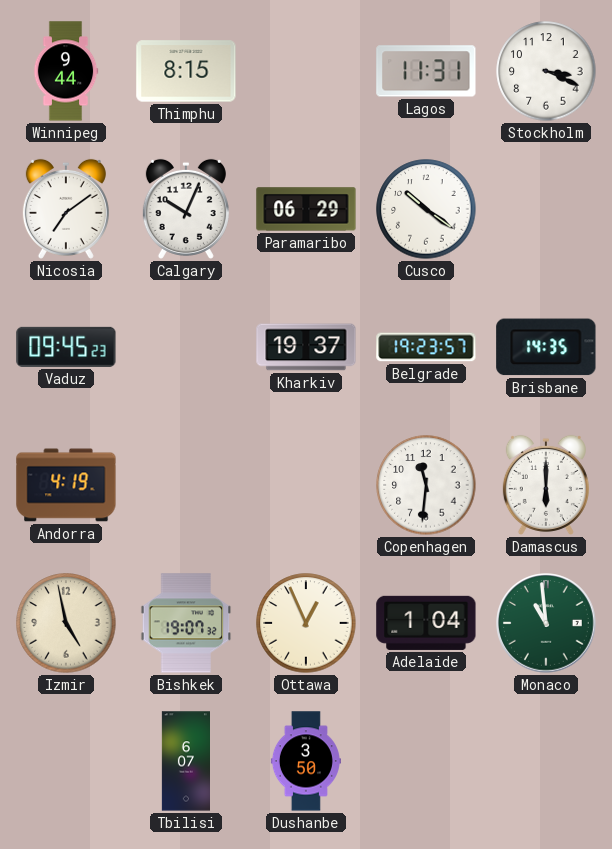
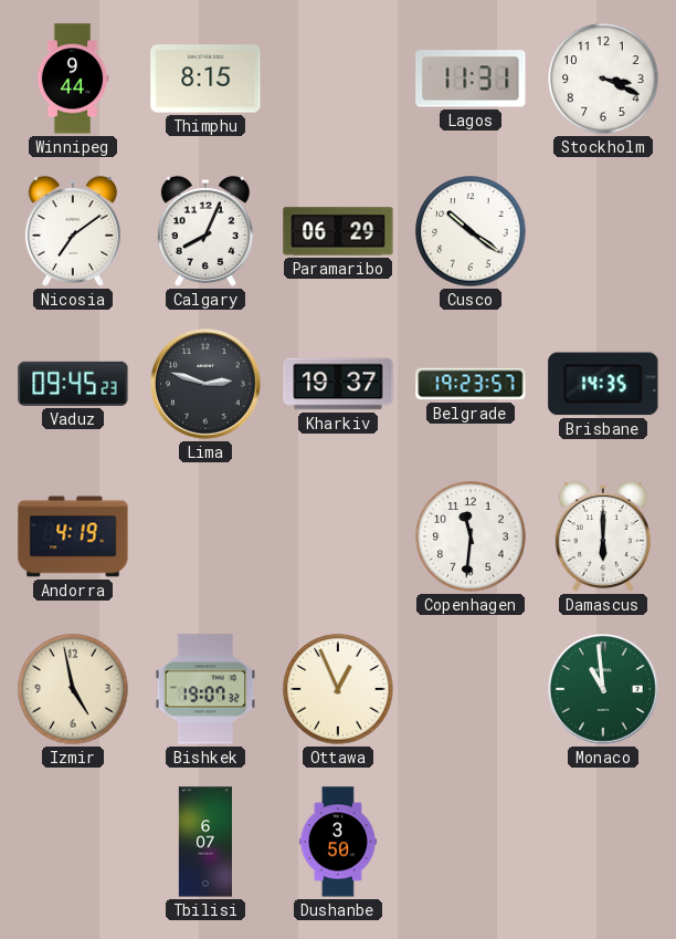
Calgary: 10:04 -> 8:04 (205, 231)
Lima: none -> 2:48 (207, 385)
Adelaide: 1:04 -> none (426, 623)
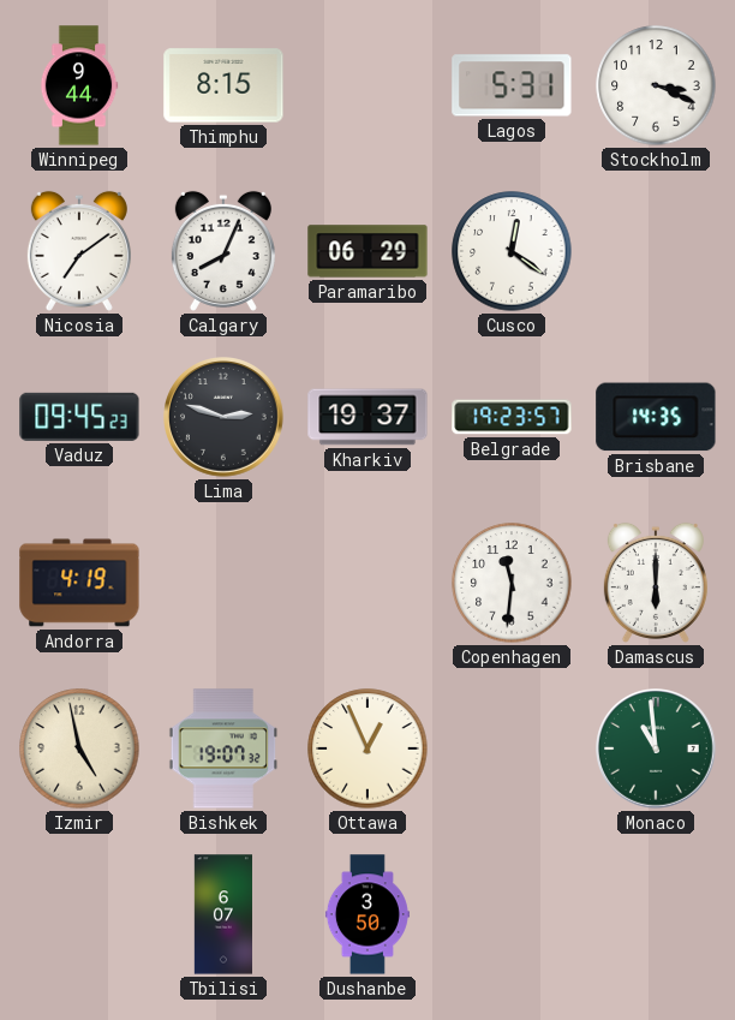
Lagos: 11:31 -> 5:31 (512, 85)
Cusco: 10:21 -> 12:21 (512, 251)
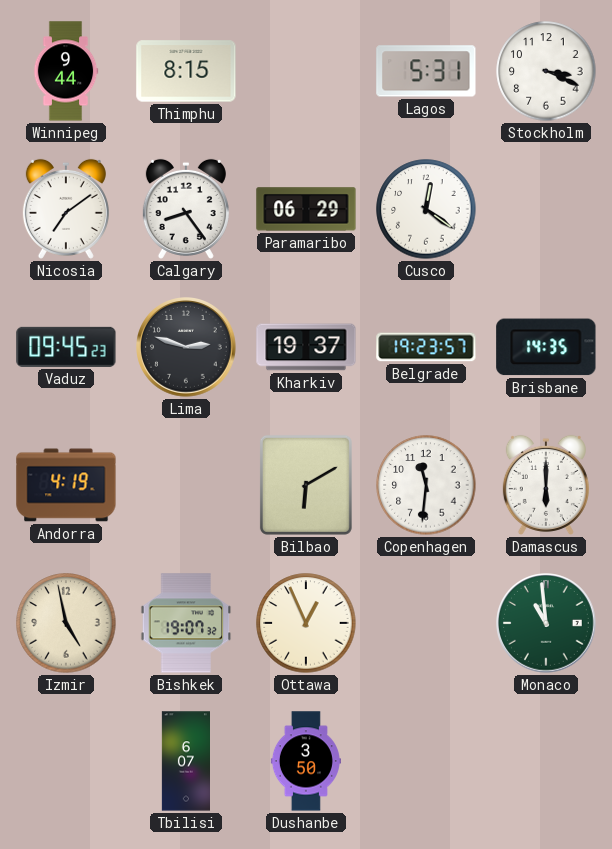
Calgary: 8:04 -> 8:24 (186, 209)
Bilbao: none -> 6:10 (306, 485)
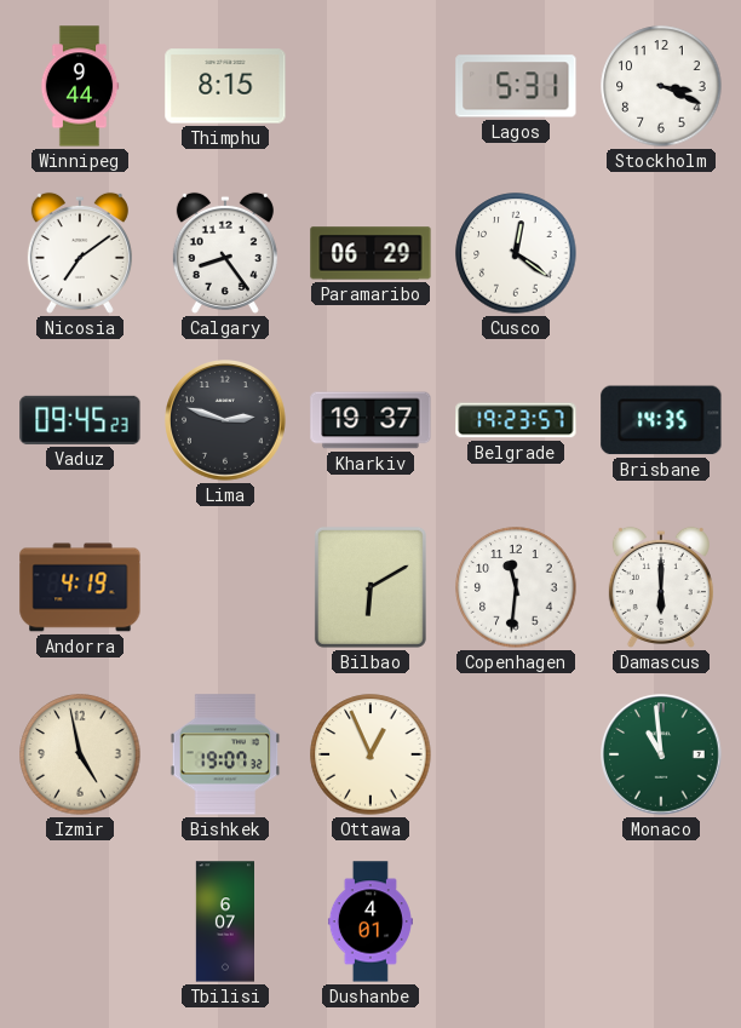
Dushanbe: 3:50 -> 4:01 (370, 921)
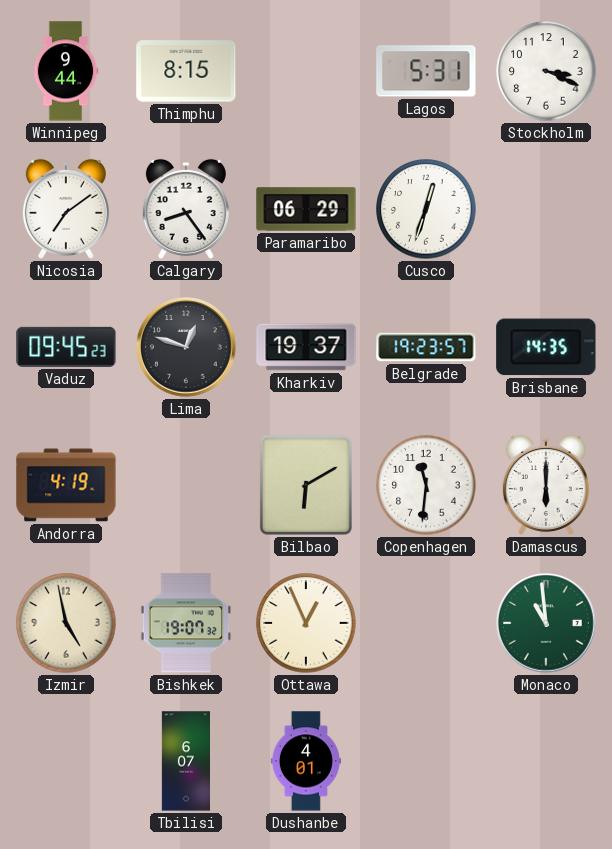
Cusco: 12:21 -> 12:33 (426, 209)
Lima: 2:48 -> 12:48 (187, 348)
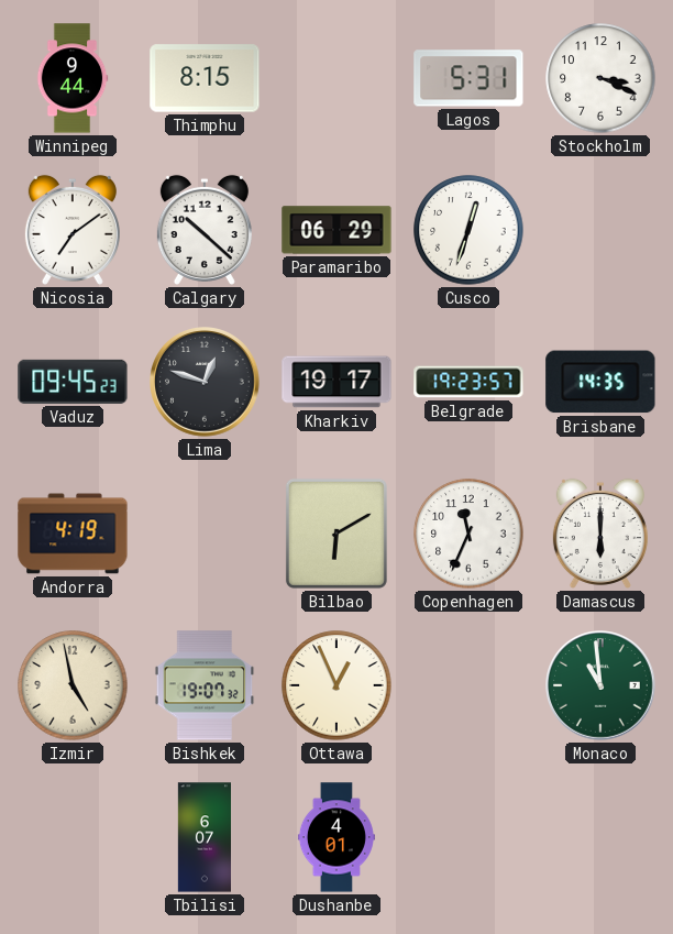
Calgary: 8:24 -> 10:22 (205, 230)
Kharkiv: 19:37 -> 19:17 (336, 382)
Copenhagen: 11:31 -> 11:34 (468, 534)
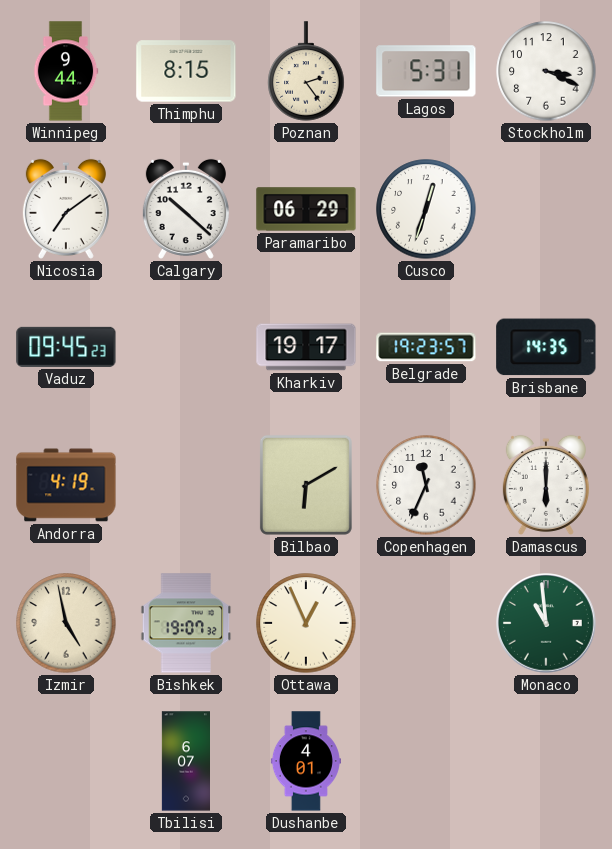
Poznan: none -> 2:24 (306, 71)
Lima: 12:48 -> none (206, 383)
